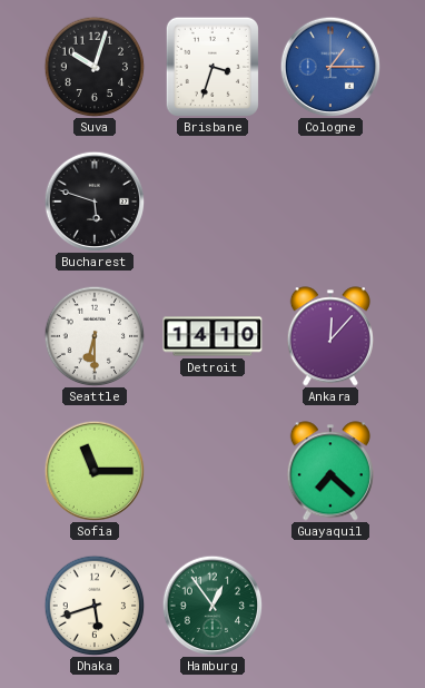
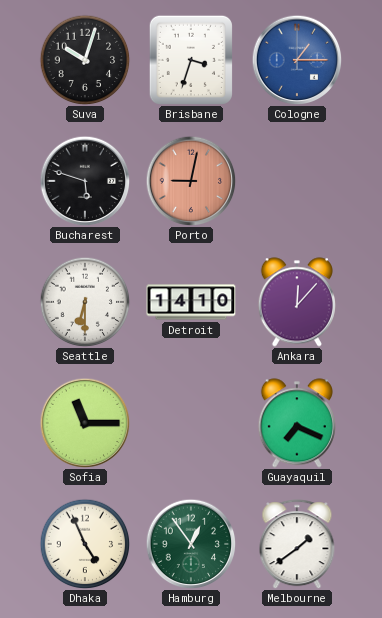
Porto: none -> 9:02 (191, 181)
Guayaquil: 7:22 -> 7:19 (297, 423)
Dhaka: 5:42 -> 4:56 (85, 544)
Melbourne: none -> 1:39 (297, 544)
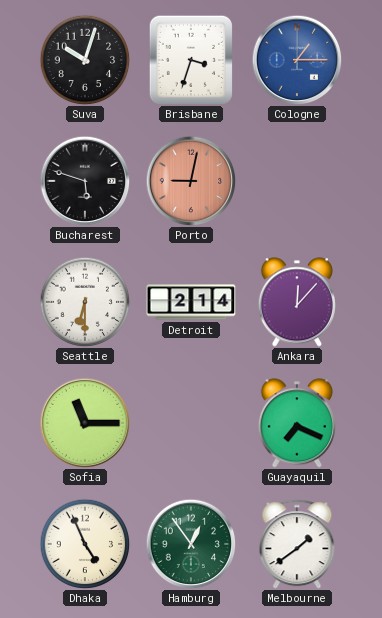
Detroit: 14:10 -> 2:14 (191, 302)
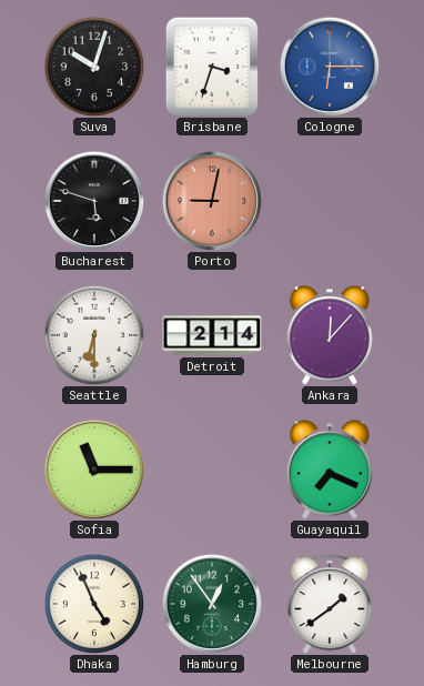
Cologne: 1:15 -> 6:15 (330, 67)
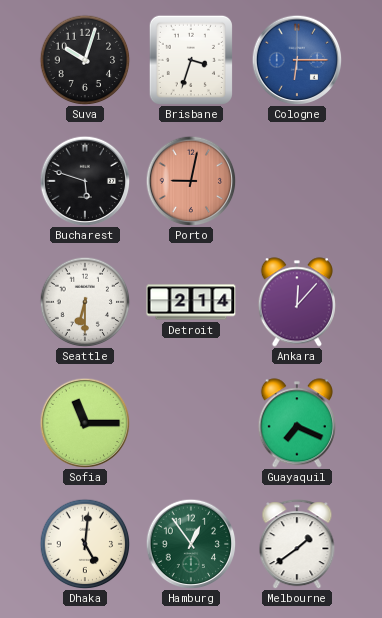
Dhaka: 4:56 -> 5:01 (85, 544)
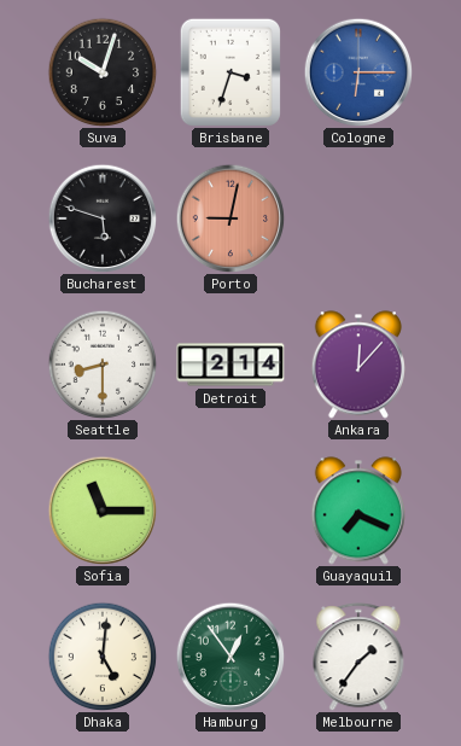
Seattle: 6:30 -> 8:30 (103, 365)
Melbourne: 1:39 -> 1:36 (358, 657)
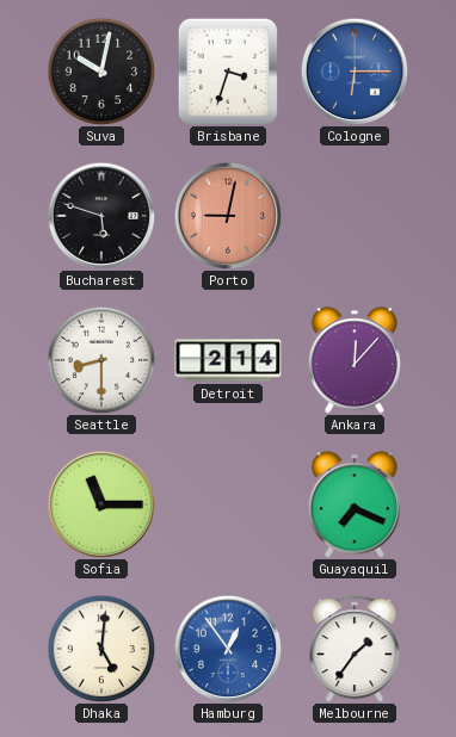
Suva: 10:03 -> 10:02 (101, 72)
Hamburg dial: green -> blue (228, 649)
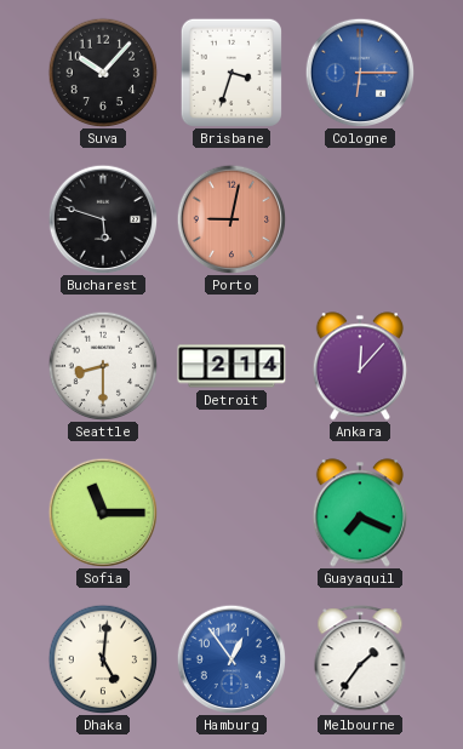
Suva: 10:02 -> 10:07 (103, 73)
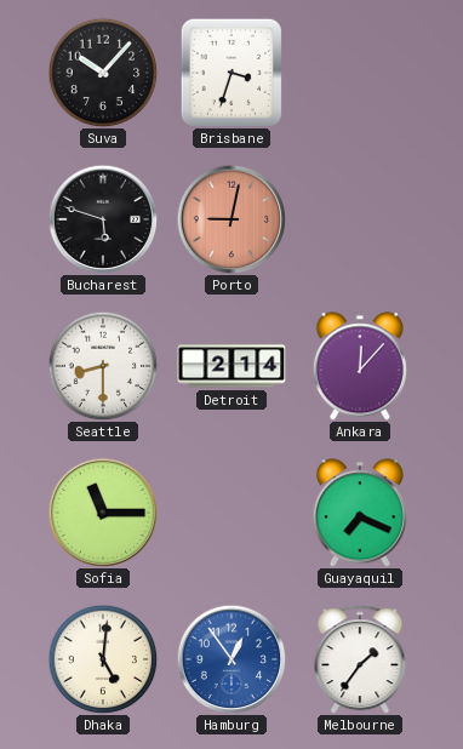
Cologne: 6:15 -> none (360, 73)
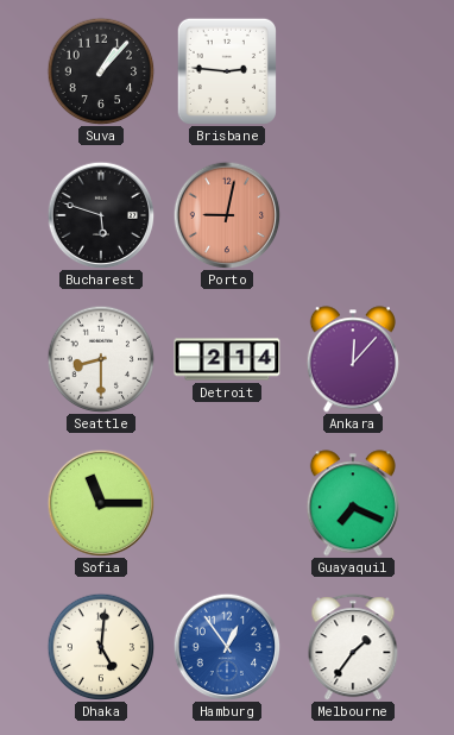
Suva: 10:07 -> 1:07 (101, 71)
Brisbane: 3:33 -> 2:46 (227, 71)
